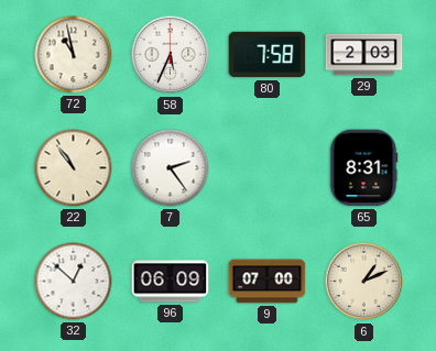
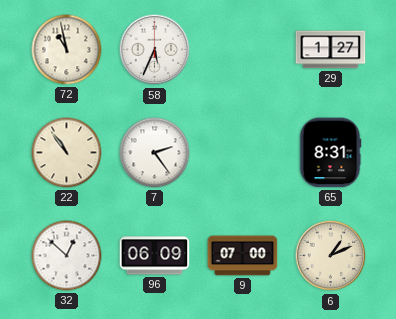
80: 7:58 -> none (268, 55)
29: 2:03 -> 1:27 (331, 50)
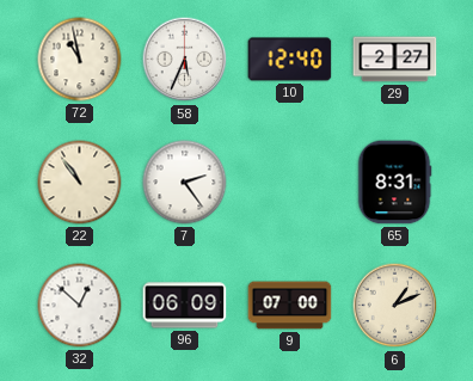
10: none -> 12:40 (290, 60)
29: 1:27 -> 2:27 (395, 60)
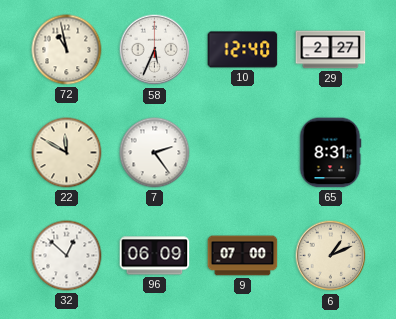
22: 10:54 -> 11:50 (67, 153)
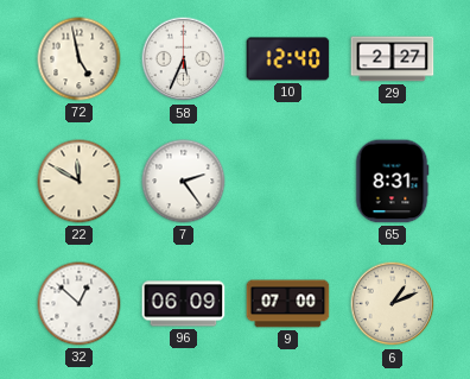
72: 10:58 -> 4:58 (80, 59)
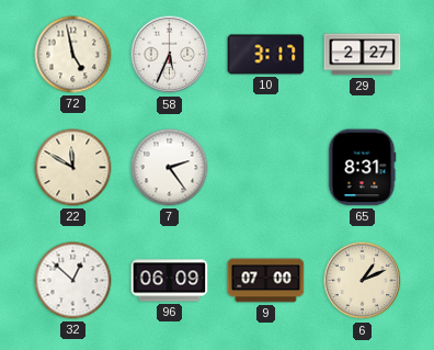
10: 12:40 -> 3:17 (266, 55)
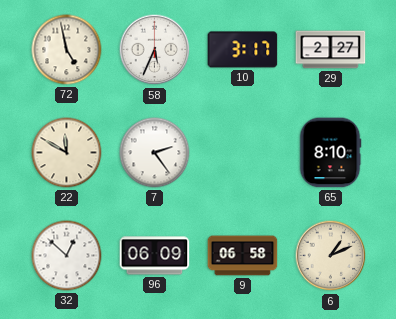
65: 8:31 -> 8:10 (330, 153)
9: 07:00 -> 06:58 (243, 256)
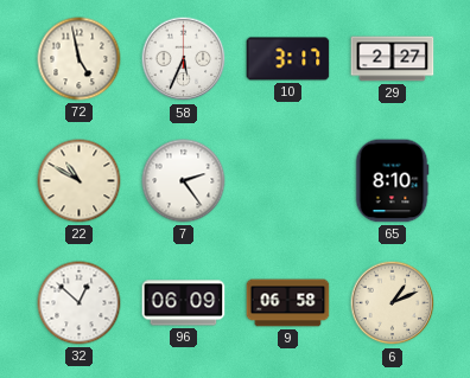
22: 11:50 -> 10:50 (80, 181)
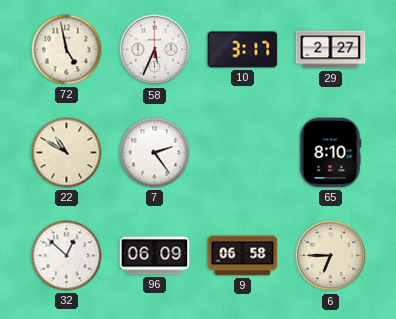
6: 1:11 -> 6:45 (331, 256)
